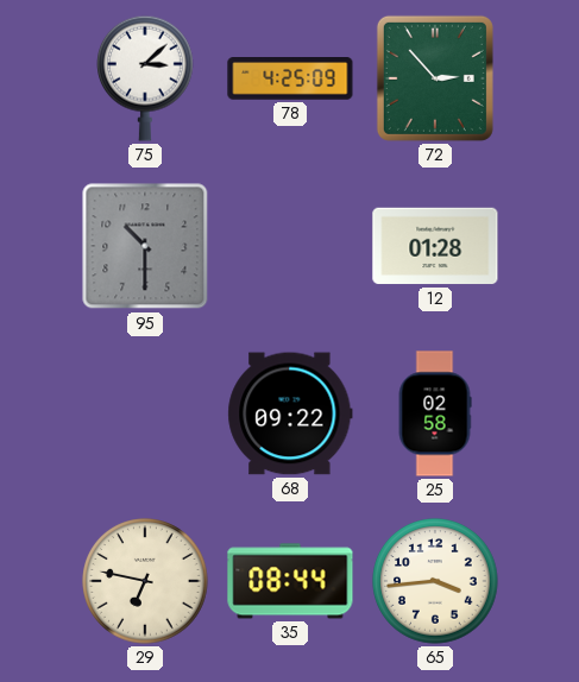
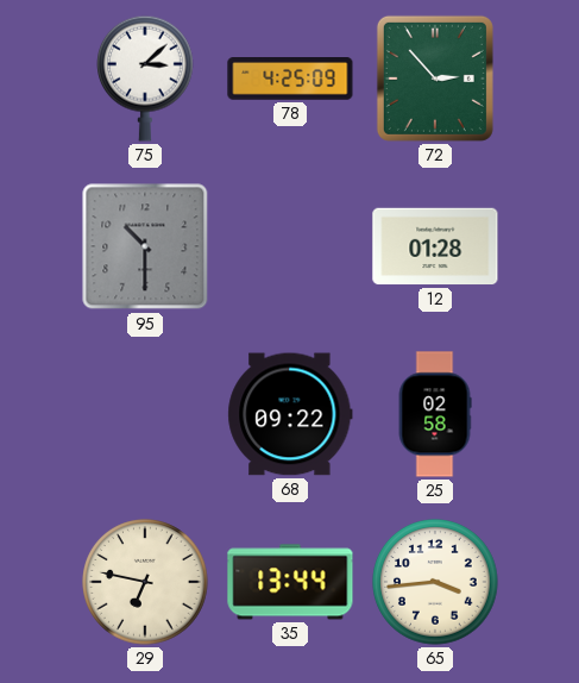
35: 08:44 -> 13:44 (290, 582)
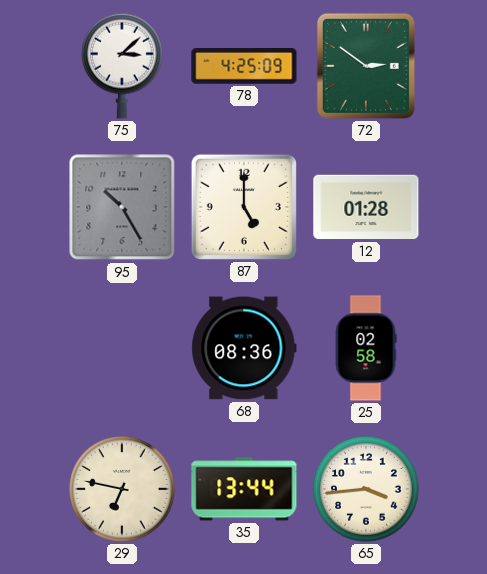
72: 2:53 -> 2:51 (366, 66)
95: 10:30 -> 10:25 (122, 207)
87: none -> 5:00 (244, 207)
68: 09:22 -> 08:36 (244, 348)
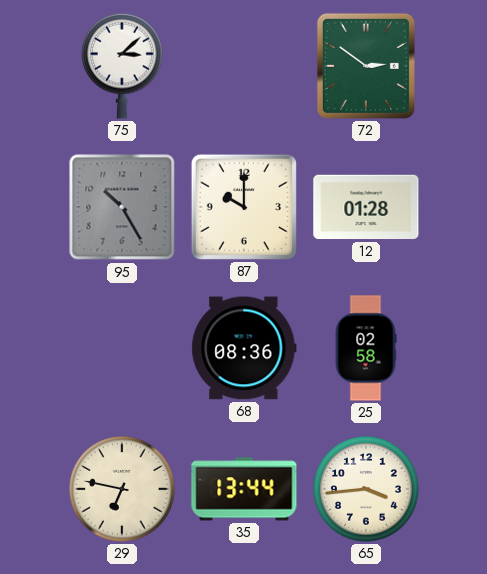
78: 4:25 -> none (244, 66)
87: 5:00 -> 10:00 (244, 207)
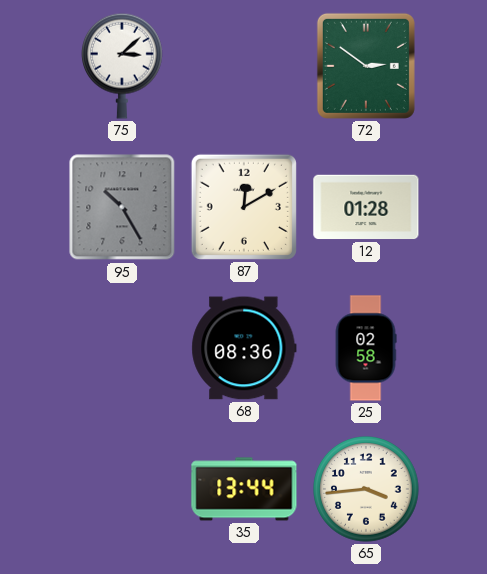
87: 10:00 -> 12:10 (244, 207)
29: 6:47 -> none (122, 489)
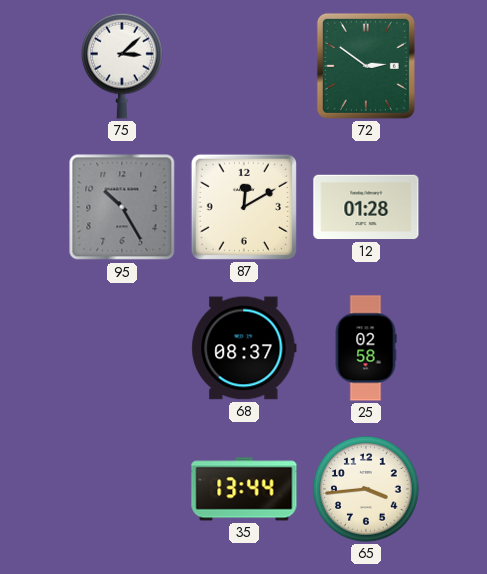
68: 08:36 -> 08:37 (244, 348)
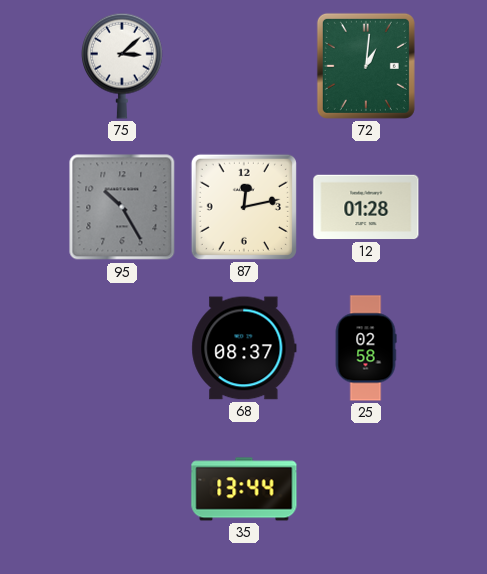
72: 2:51 -> 1:01 (366, 66)
87: 12:10 -> 12:13 (244, 207)
65: 3:44 -> none (366, 489)
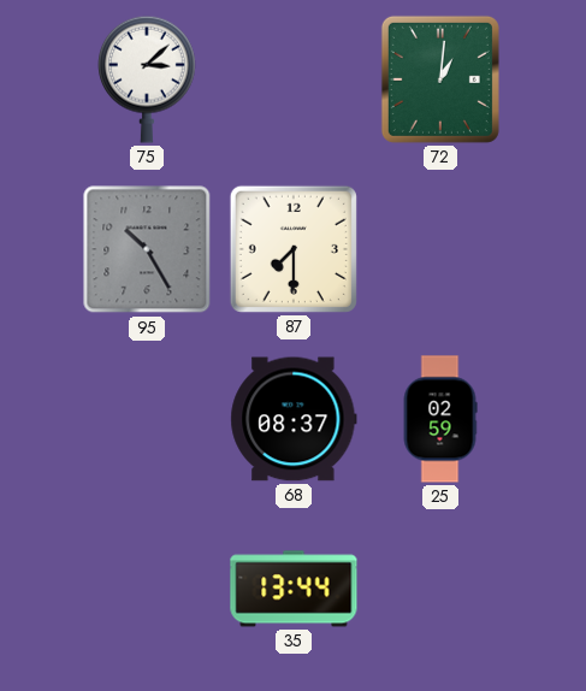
87: 12:13 -> 7:30 (294, 249)
12: 01:28 -> none (366, 207)
25: 02:58 -> 02:59 (440, 419)
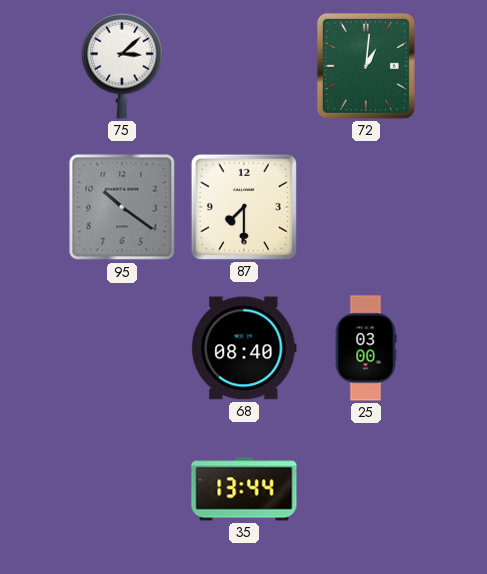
95: 10:25 -> 10:21 (122, 207)
68: 08:37 -> 08:40 (244, 348)
25: 02:59 -> 03:00 (366, 348)
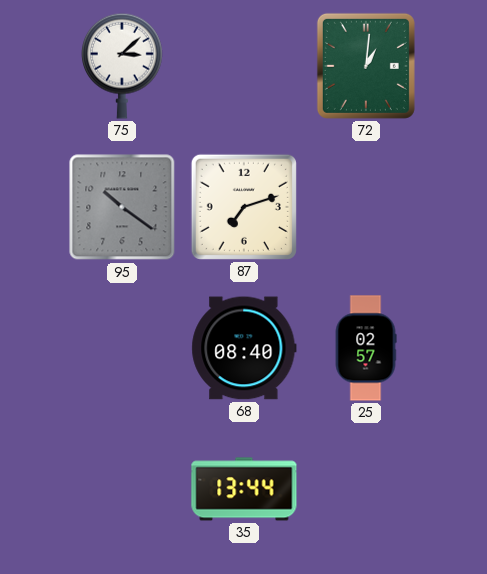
87: 7:30 -> 7:12 (244, 207)
25: 03:00 -> 02:57 (366, 348)
